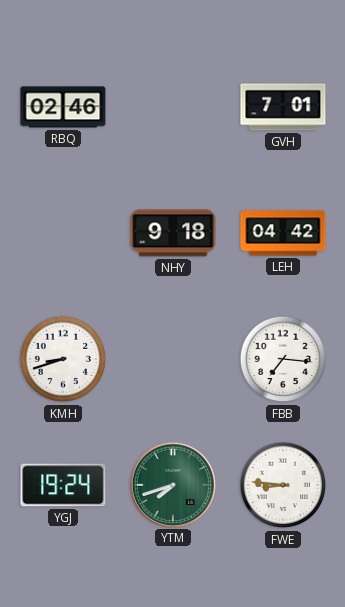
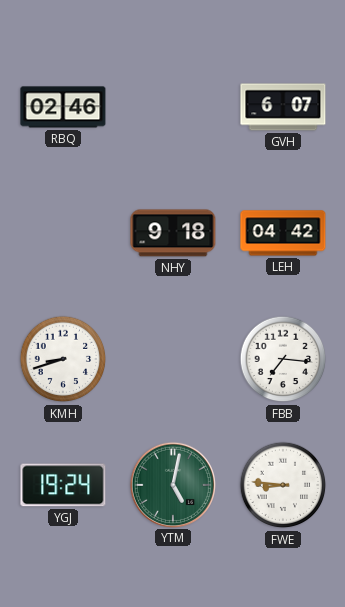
GVH: 7:01 -> 6:07 (283, 107)
YTM: 7:42 -> 5:02 (172, 484)
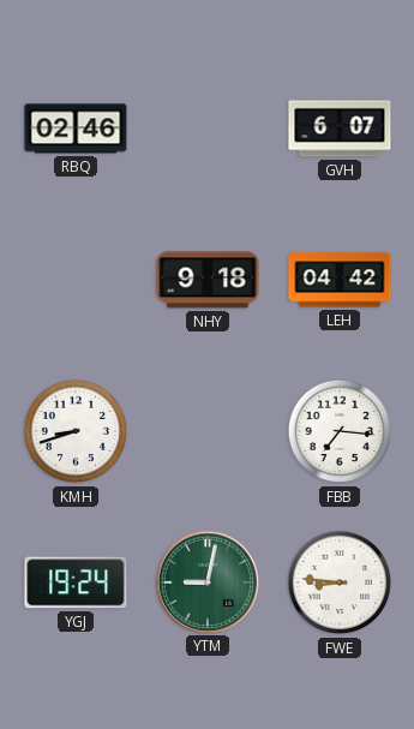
YTM: 5:02 -> 9:02 (206, 581)
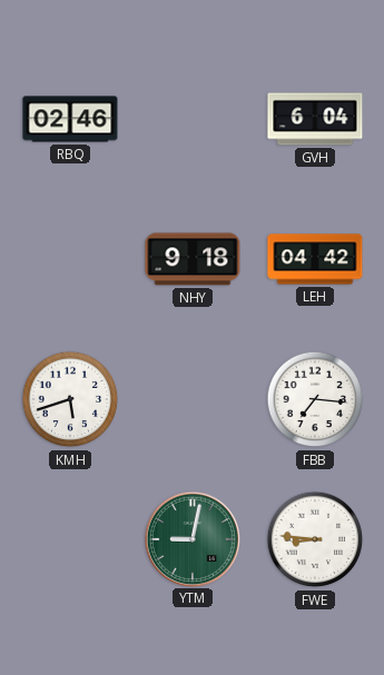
GVH: 6:07 -> 6:04 (315, 119)
KMH: 8:42 -> 5:42 (70, 399)
YGJ: 19:24 -> none (76, 582)
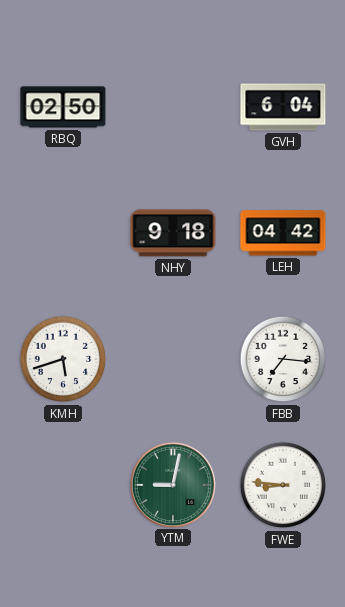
RBQ: 02:46 -> 02:50 (63, 107)
